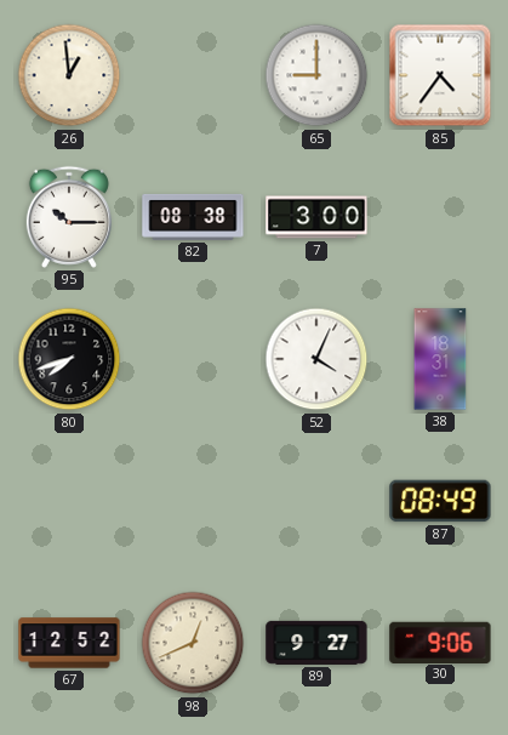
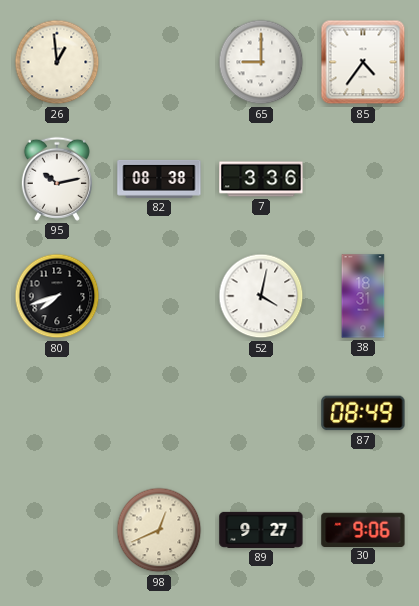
95: 10:15 -> 10:13 (57, 179)
7: 3:00 -> 3:36 (261, 179)
52: 4:04 -> 4:02 (261, 296)
67: 12:52 -> none (69, 643)
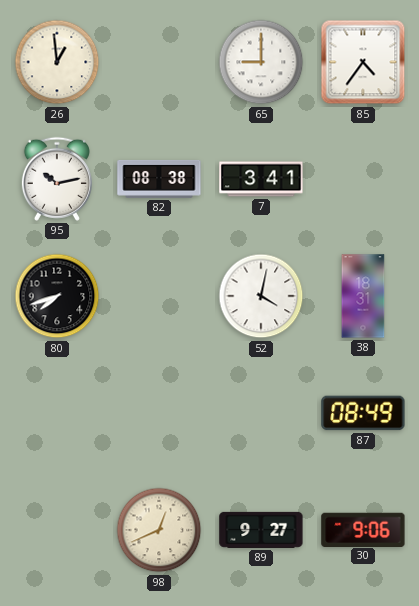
7: 3:36 -> 3:41 (261, 179)
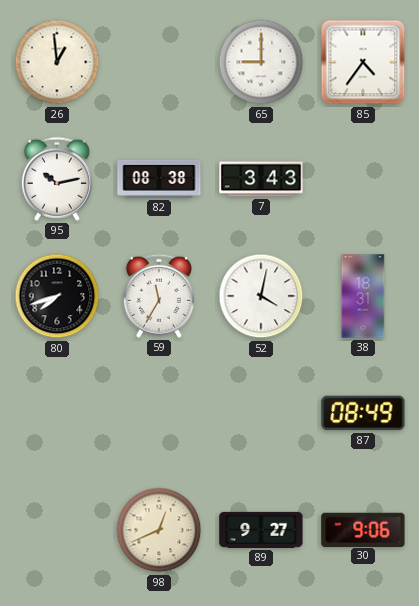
7: 3:41 -> 3:43 (261, 179)
59: none -> 11:35 (159, 296)
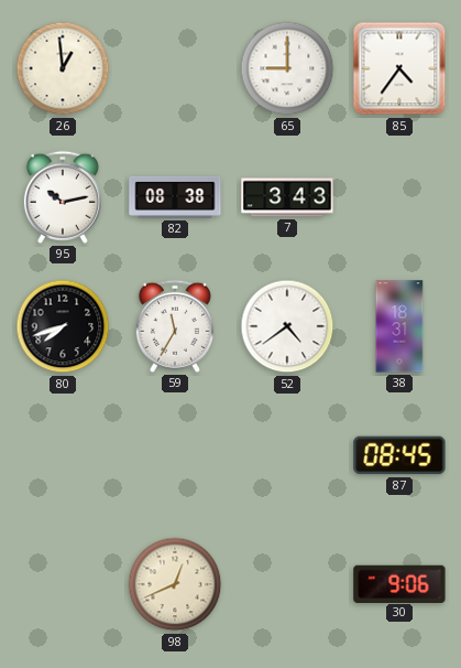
52: 4:02 -> 4:39 (287, 326)
87: 08:49 -> 08:45 (399, 455)
89: 9:27 -> none (261, 530)
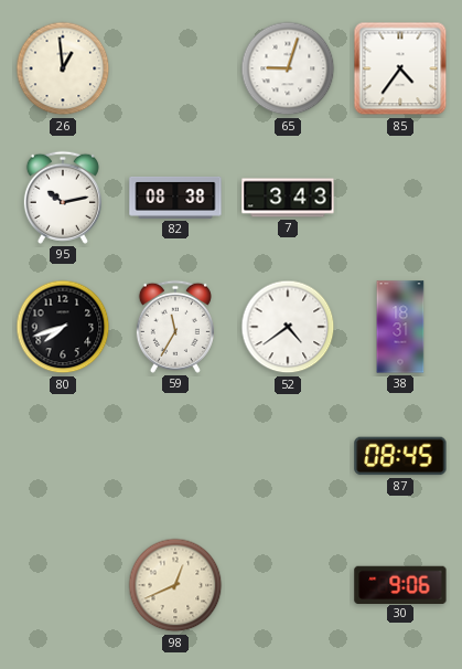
65: 9:00 -> 9:03 (288, 68)
